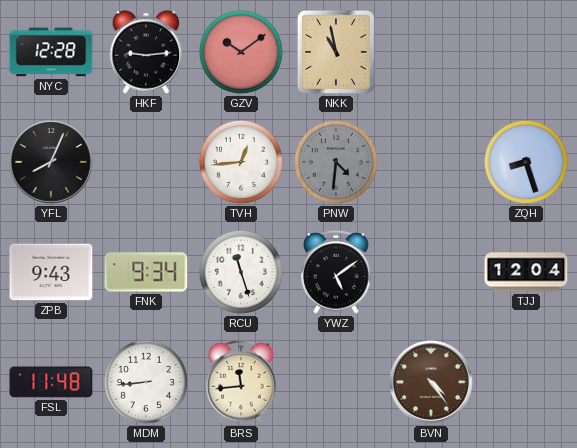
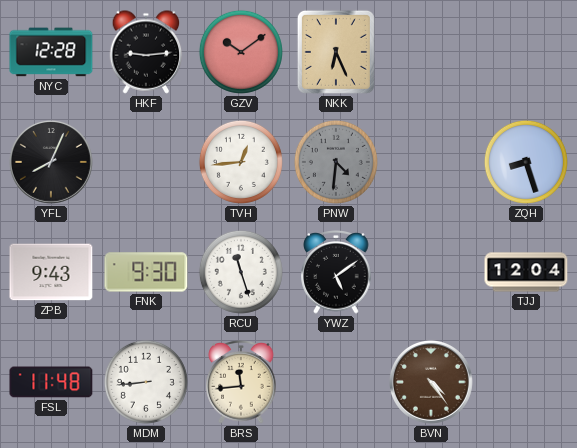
NKK: 10:58 -> 6:26 (336, 52)
FNK: 9:34 -> 9:30 (146, 272)
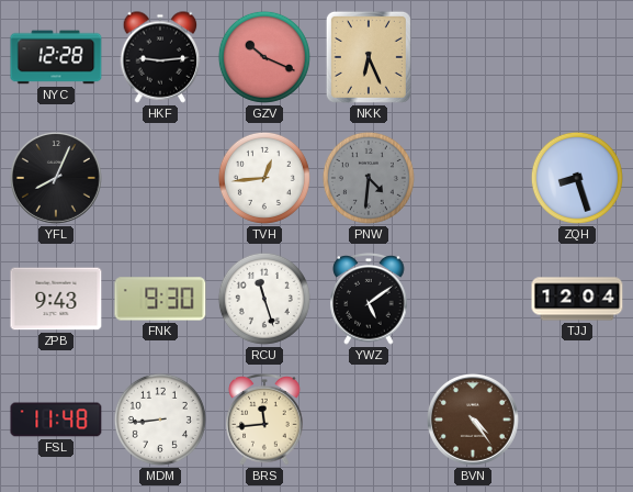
GZV: 10:09 -> 10:19 (264, 57)
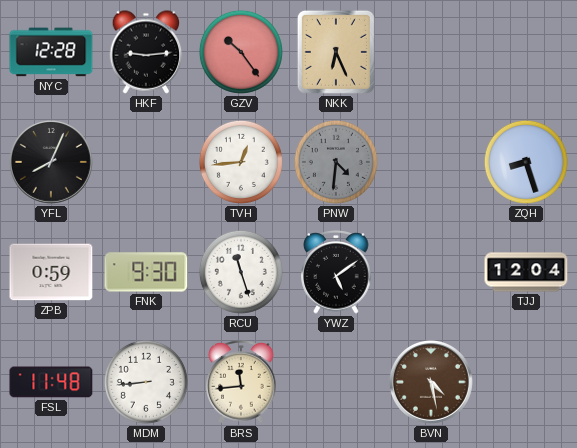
GZV: 10:19 -> 10:24 (241, 52)
ZPB: 9:43 -> 0:59 (51, 272)
BVN: 4:24 -> 4:28 (431, 382)
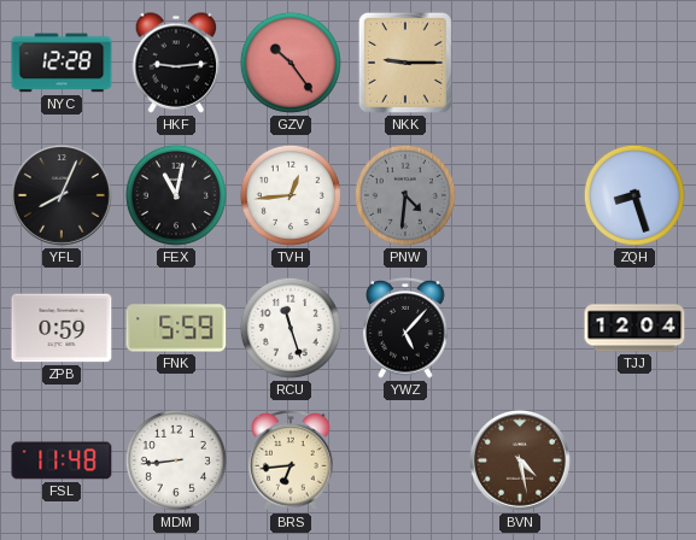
NKK: 6:26 -> 9:15 (405, 63)
FEX: none -> 11:02 (176, 195)
FNK: 9:30 -> 5:59 (176, 328)
YWZ: 5:09 -> 5:07 (405, 328)
BRS: 11:44 -> 6:44 (291, 460)
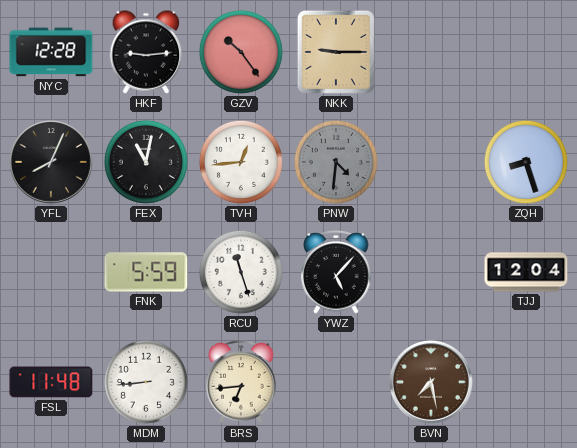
ZPB: 0:59 -> none (62, 328)
BVN: 4:28 -> 7:28 (431, 382)
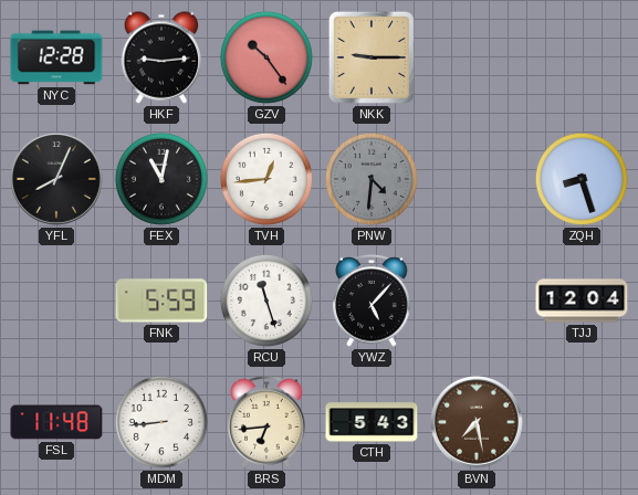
CTH: none -> 5:43 (372, 422)
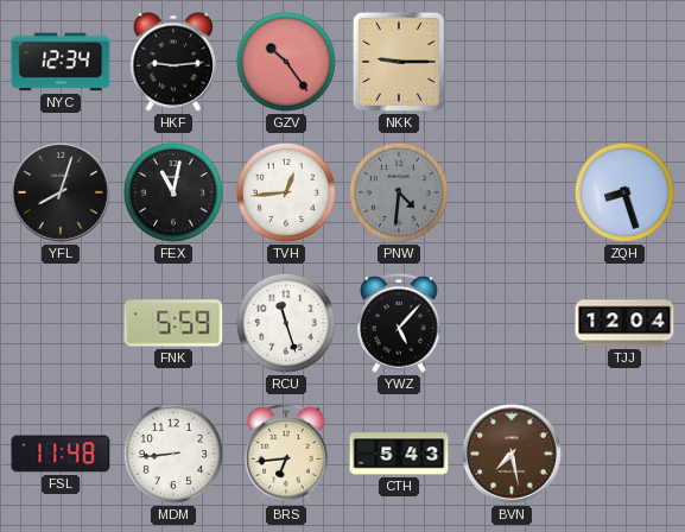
NYC: 12:28 -> 12:34 (61, 62)
YFL: 8:04 -> 8:03 (61, 192)
